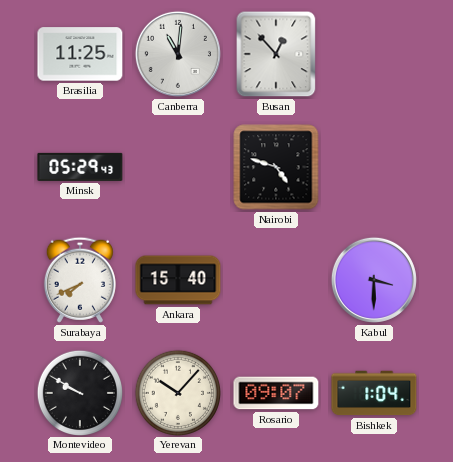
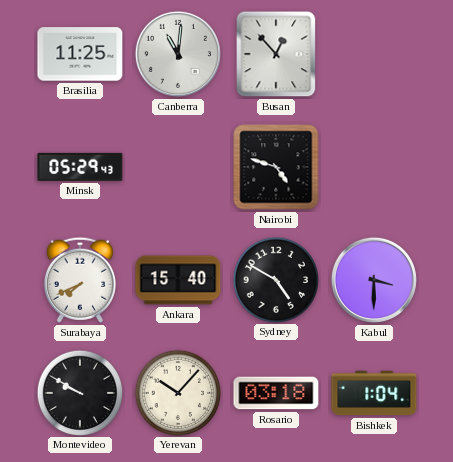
Sydney: none -> 4:50 (275, 279)
Rosario: 09:07 -> 03:18 (276, 393)
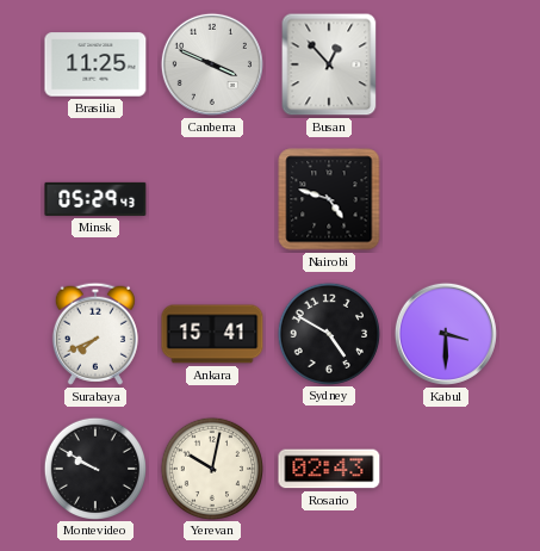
Canberra: 11:01 -> 3:49 (212, 64)
Ankara: 15:40 -> 15:41 (212, 334)
Yerevan: 10:07 -> 10:02 (211, 468)
Rosario: 03:18 -> 02:43 (329, 469)
Bishkek: 1:04 -> none (374, 393)
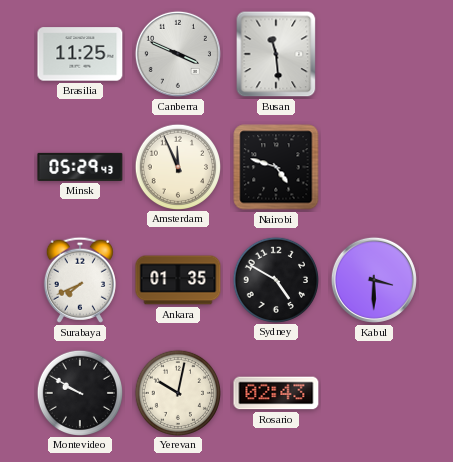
Busan: 12:53 -> 11:29 (276, 54)
Amsterdam: none -> 11:56 (177, 166)
Ankara: 15:41 -> 01:35 (178, 280)
